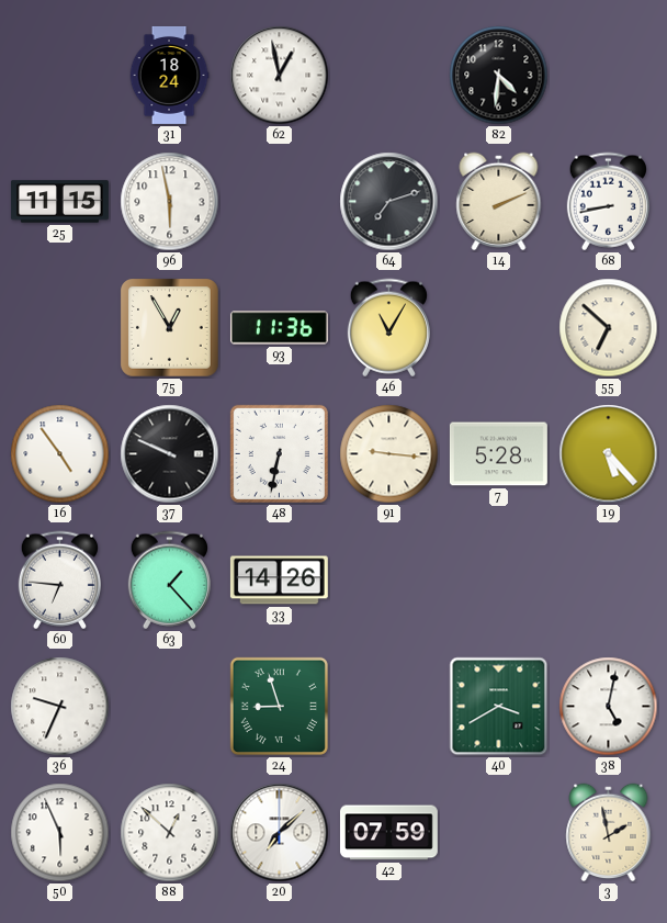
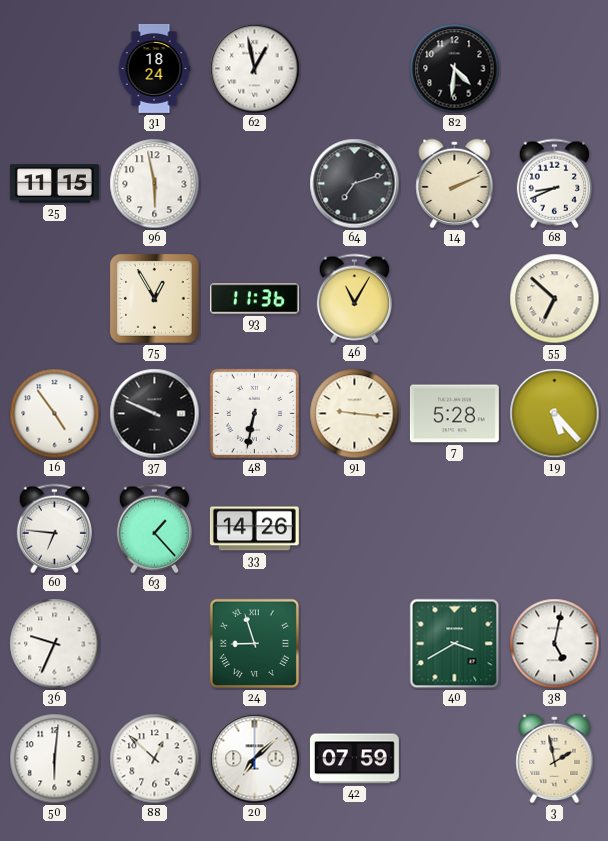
68: 8:43 -> 8:41 (554, 184)
50: 5:56 -> 6:01 (55, 759)
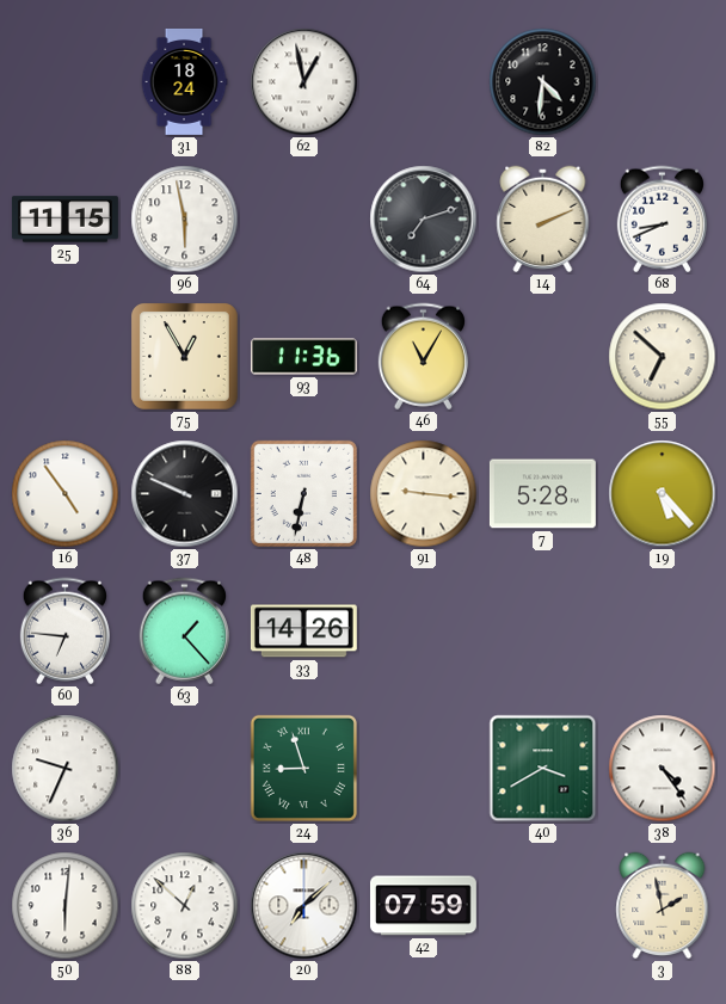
38: 5:02 -> 4:24 (663, 769)
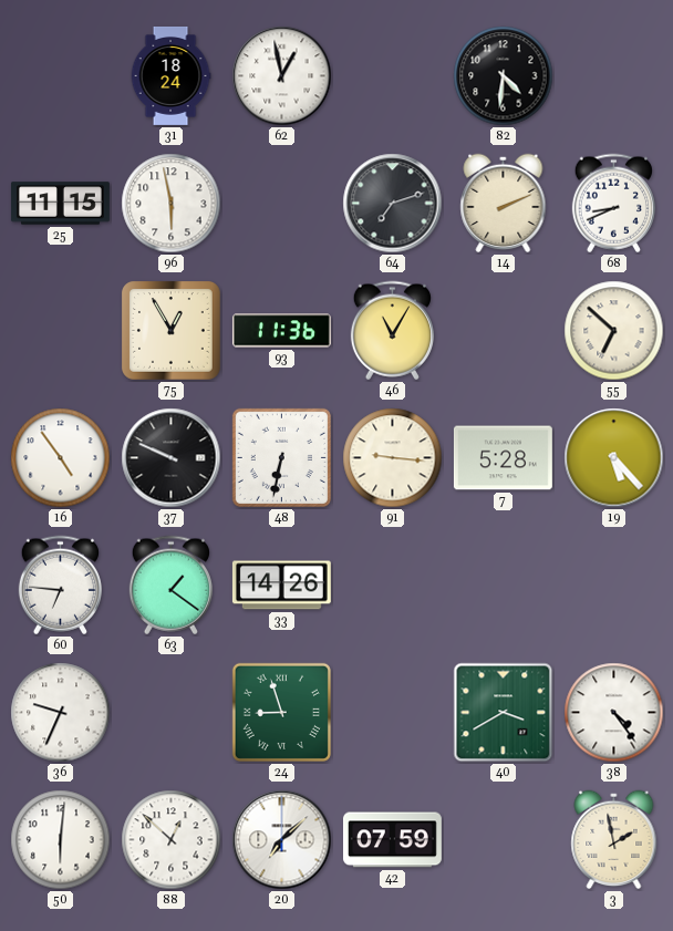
63: 1:23 -> 1:21 (170, 586)
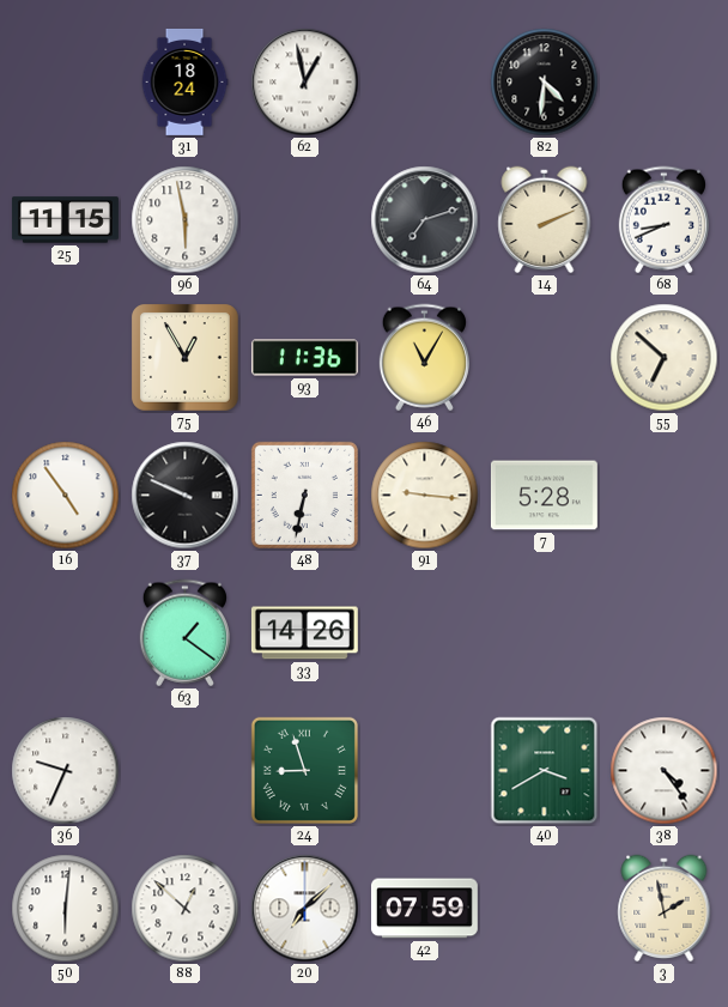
19: 5:23 -> none (614, 458)
60: 6:46 -> none (60, 586)
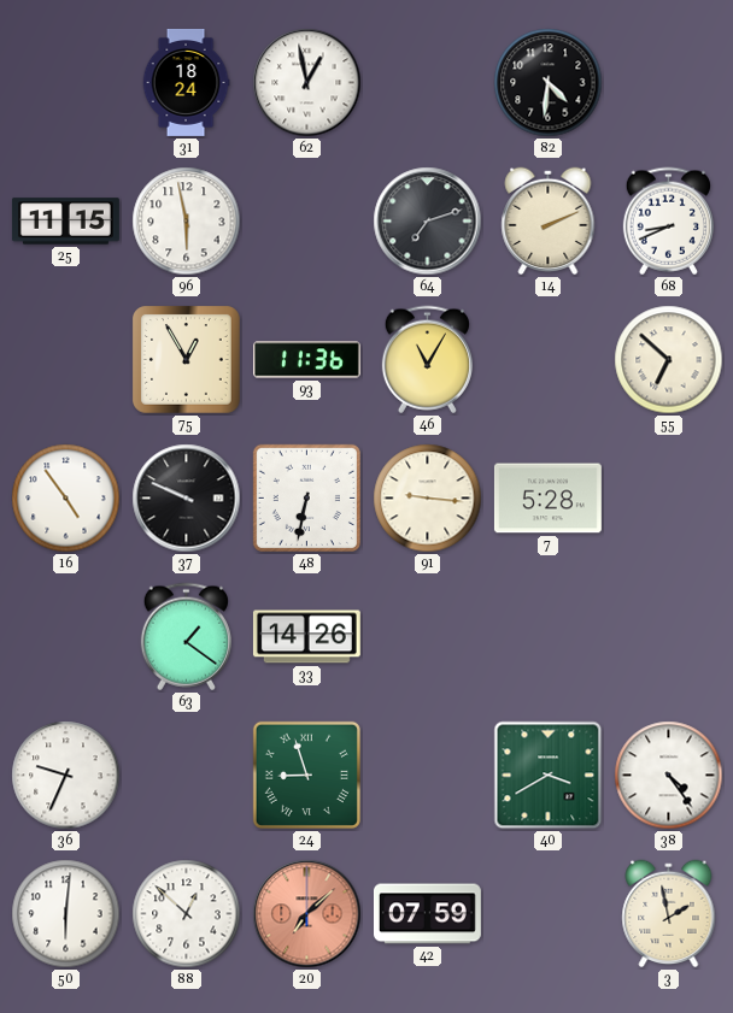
20 dial: white -> salmon (307, 914)
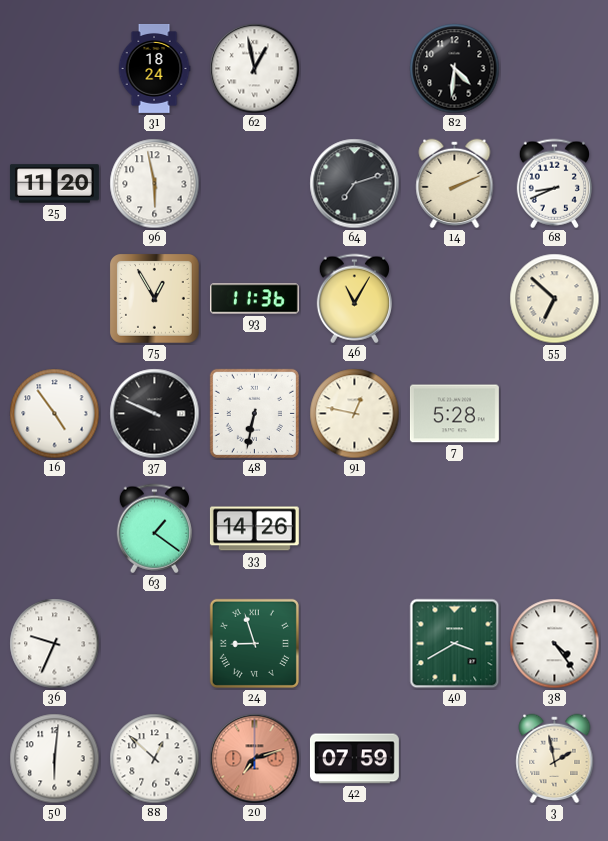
25: 11:15 -> 11:20 (54, 184)
91: 9:16 -> 12:47 (355, 414)
20: 7:08 -> 7:12 (255, 759)
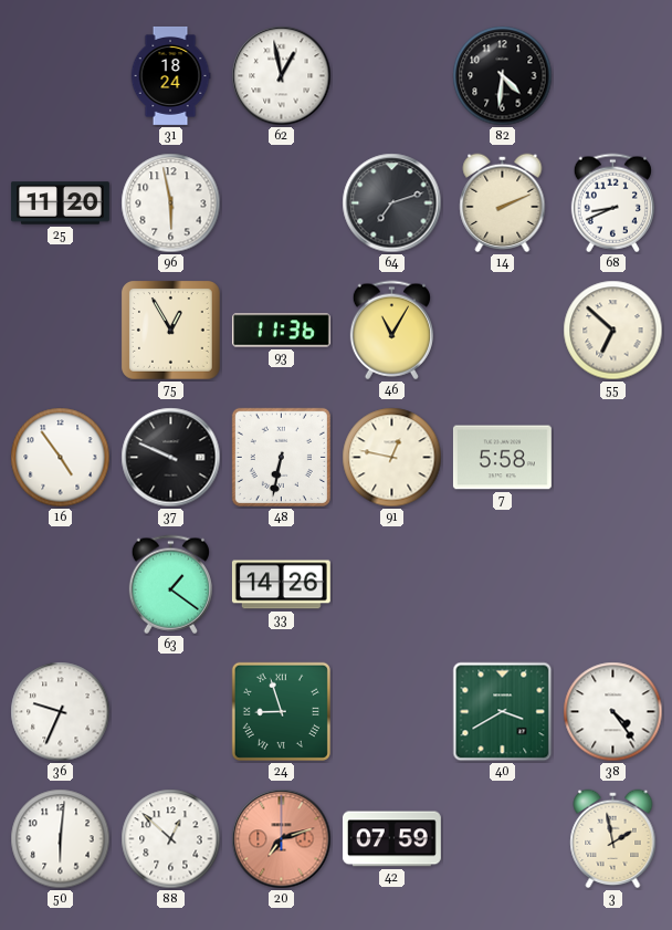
7: 5:28 -> 5:58 (502, 458)
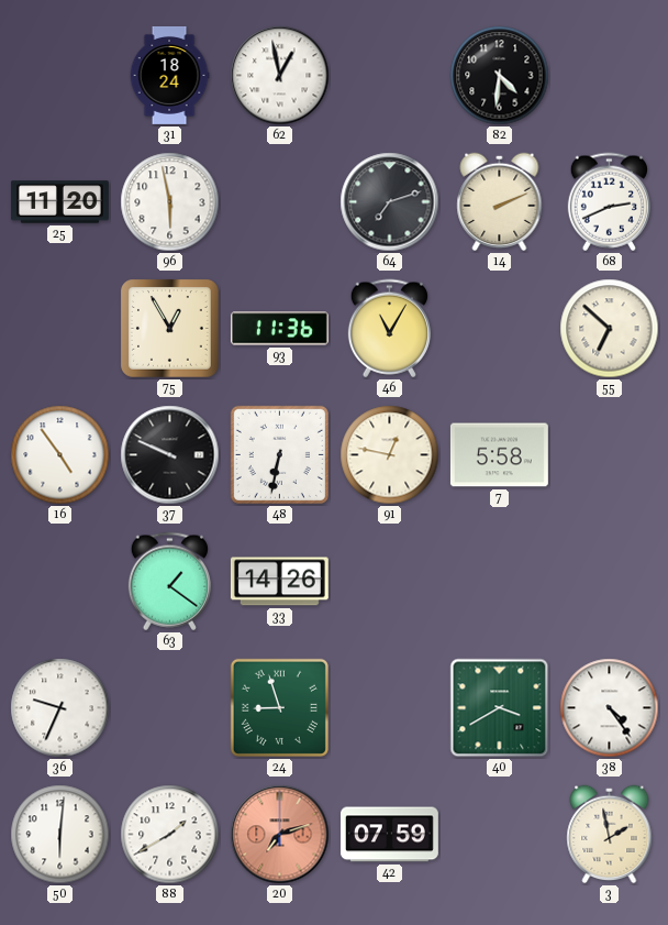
68: 8:41 -> 2:41 (609, 202)
88: 12:52 -> 1:40 (170, 835)
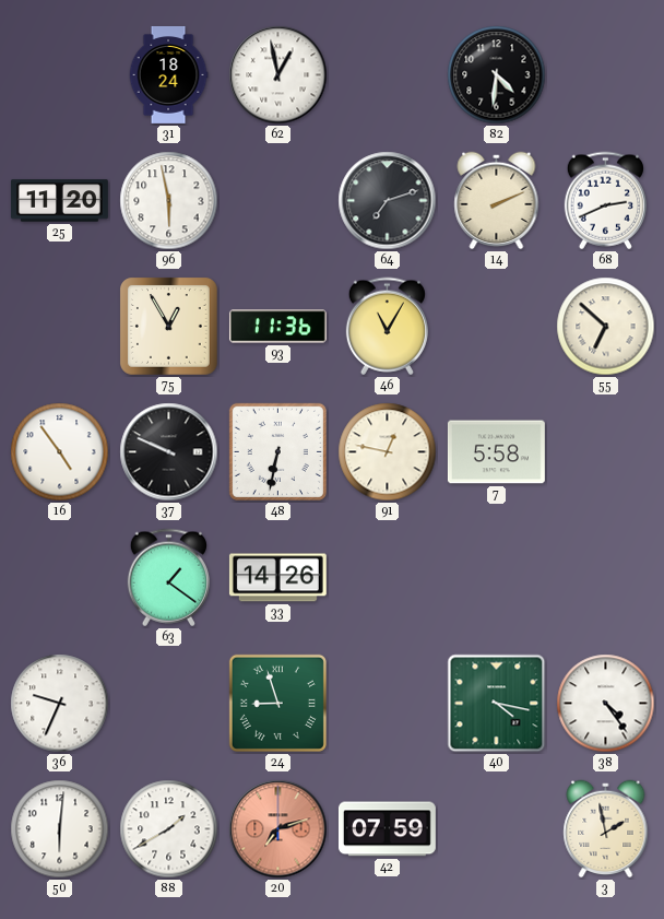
40: 3:40 -> 4:17 (497, 704)
